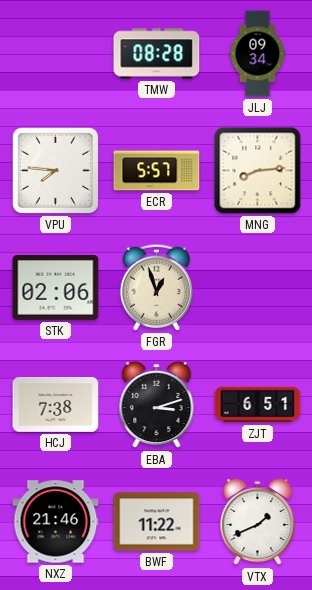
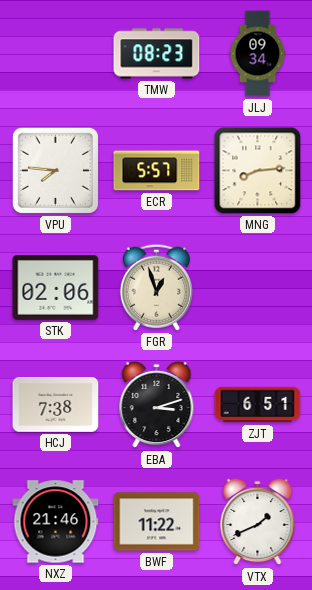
TMW: 08:28 -> 08:23 (157, 54)
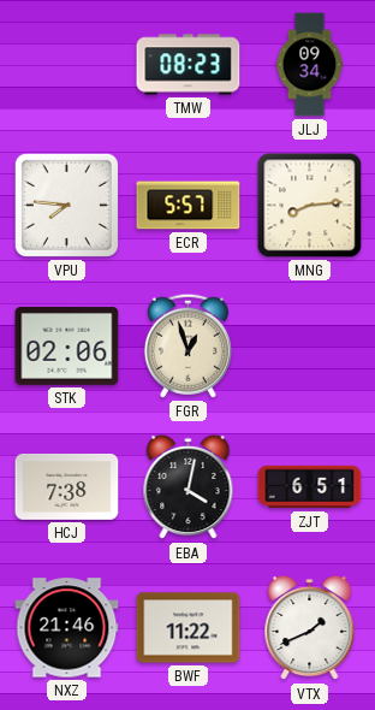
EBA: 3:12 -> 4:02 (189, 487)
